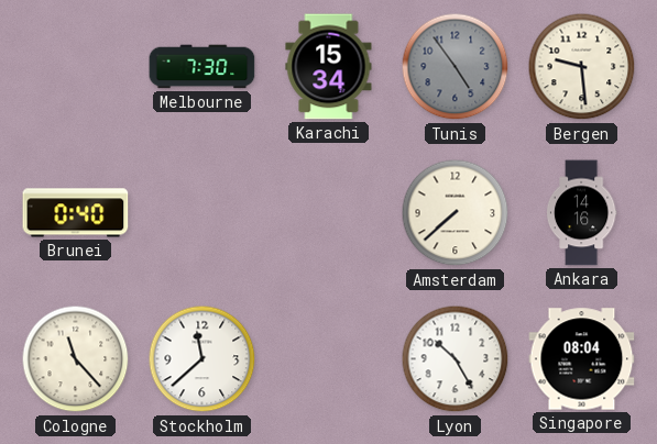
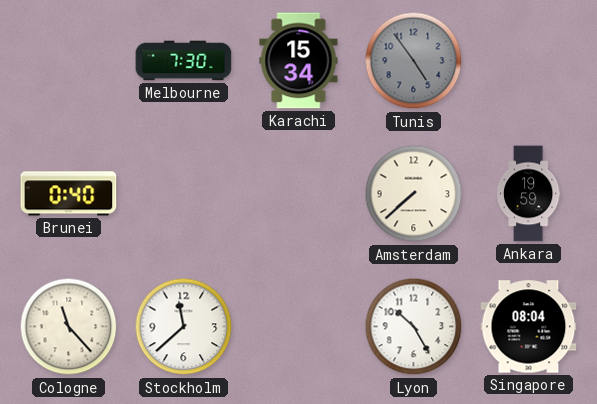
Bergen: 9:29 -> none (582, 67)
Ankara: 14:16 -> 19:59 (528, 194)
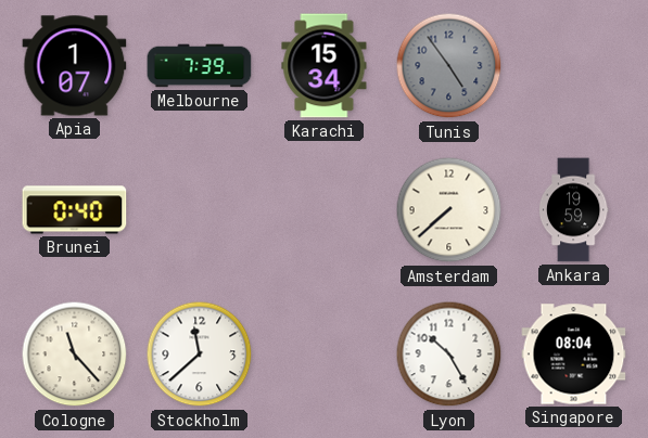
Apia: none -> 1:07 (75, 66)
Melbourne: 7:30 -> 7:39 (200, 66)
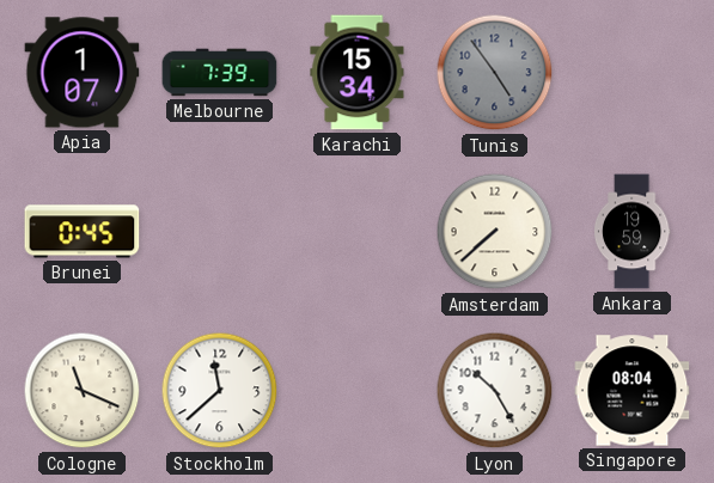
Brunei: 0:40 -> 0:45 (83, 232)
Cologne: 11:23 -> 11:19 (83, 391)
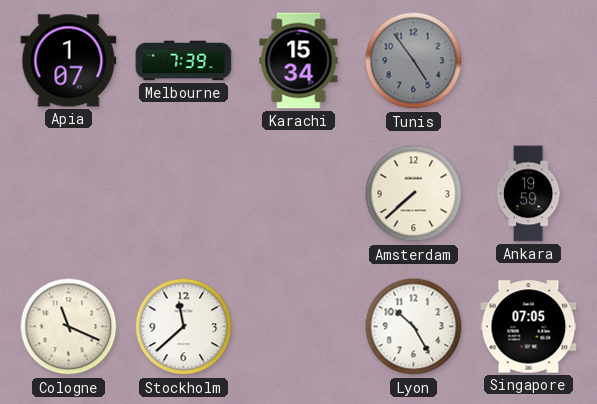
Brunei: 0:45 -> none (83, 232)
Singapore: 08:04 -> 07:05 (529, 327)
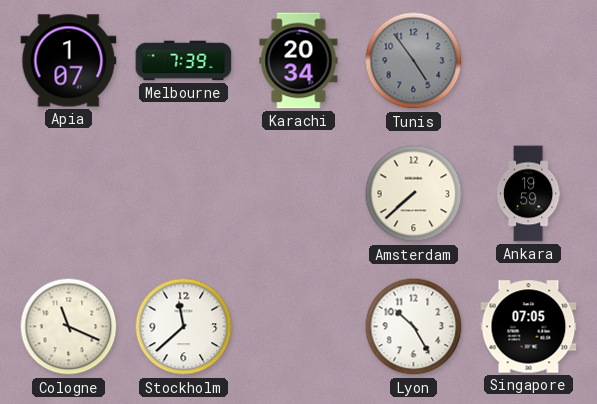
Karachi: 15:34 -> 20:34 (299, 61)
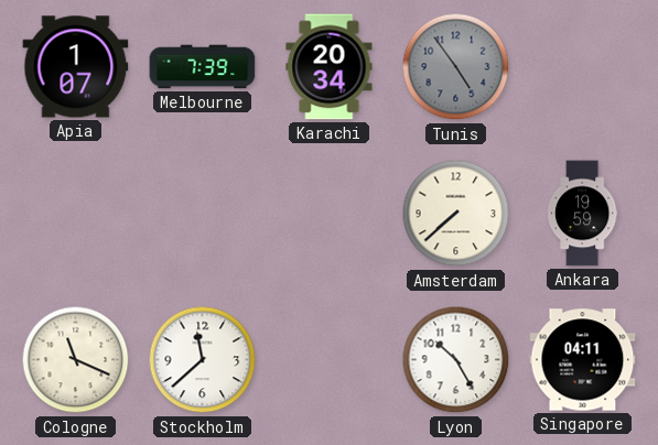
Singapore: 07:05 -> 04:11 (583, 360)
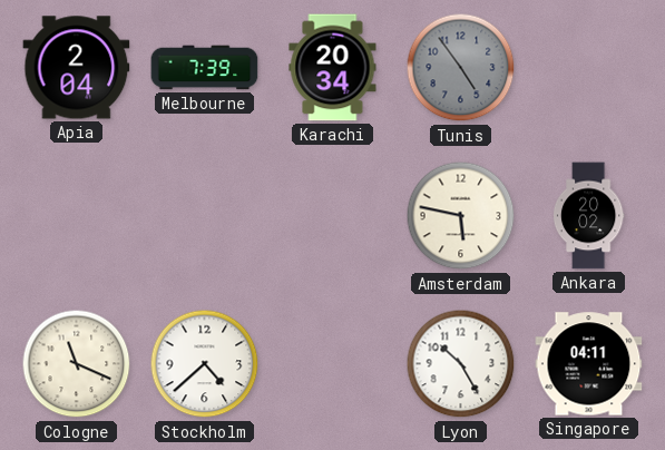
Apia: 1:07 -> 2:04 (77, 68)
Amsterdam: 7:38 -> 5:47 (461, 216)
Ankara: 19:59 -> 20:02 (588, 216)
Stockholm: 11:38 -> 4:38 (205, 364)
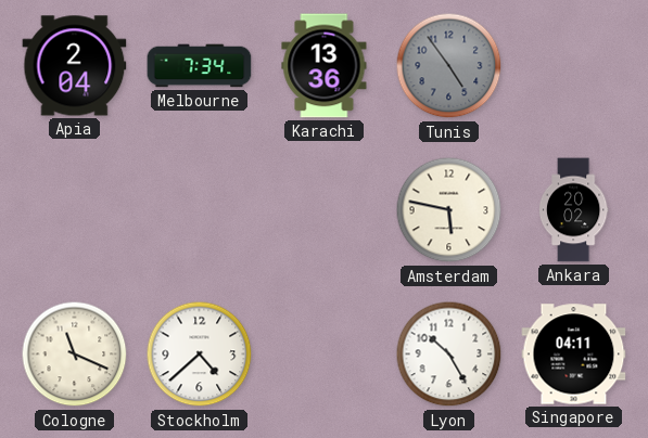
Melbourne: 7:39 -> 7:34 (200, 66)
Karachi: 20:34 -> 13:36 (325, 66)
